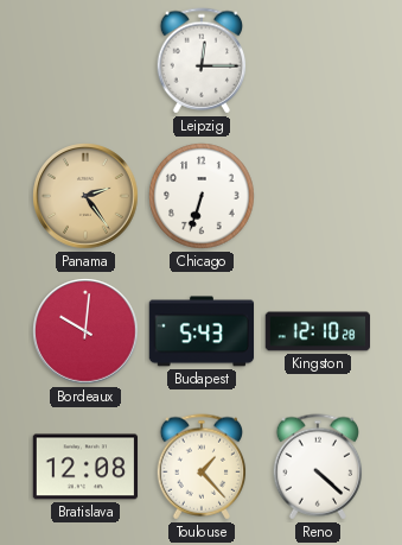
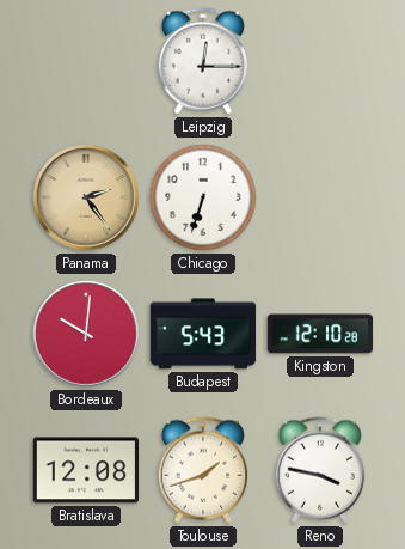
Toulouse: 1:23 -> 1:42 (203, 470)
Reno: 4:22 -> 3:47 (320, 470)
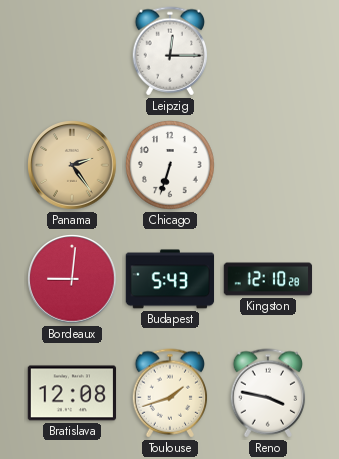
Bordeaux: 10:01 -> 9:01 (72, 279)
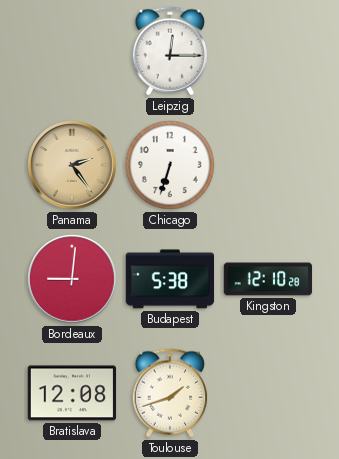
Budapest: 5:43 -> 5:38 (170, 279)
Reno: 3:47 -> none (268, 393)
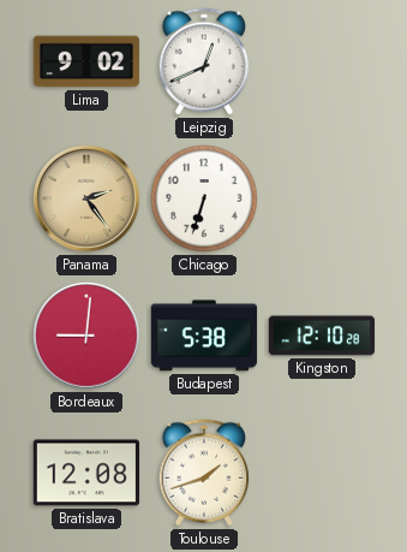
Lima: none -> 9:02 (86, 61)
Leipzig: 12:15 -> 12:41 (204, 61)
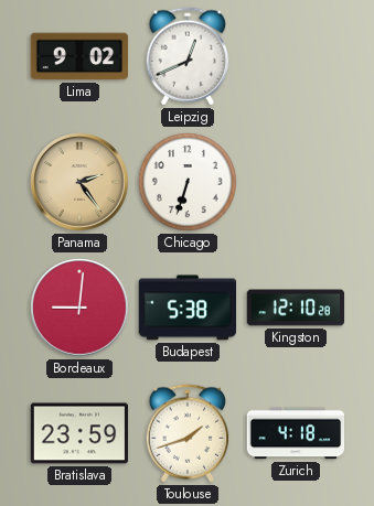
Bratislava: 12:08 -> 23:59 (79, 433)
Zurich: none -> 4:18 (296, 433)
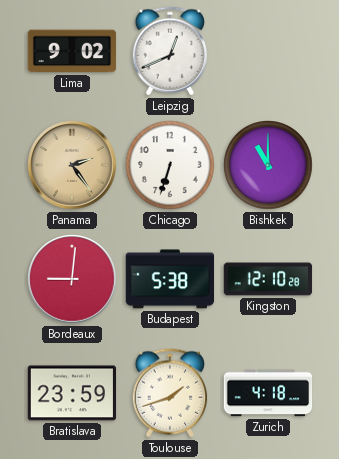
Bishkek: none -> 11:00 (268, 165)
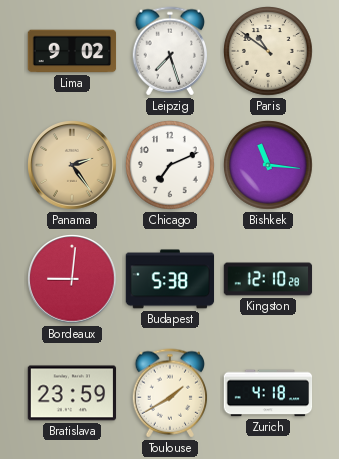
Leipzig: 12:41 -> 7:27 (170, 51)
Paris: none -> 10:51 (268, 51)
Chicago: 6:33 -> 7:11 (170, 165)
Bishkek: 11:00 -> 11:16 (268, 165)
Toulouse: 1:42 -> 1:40 (170, 393)
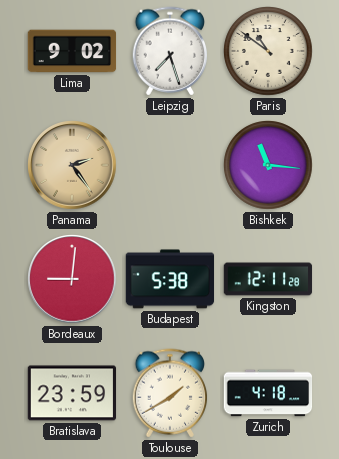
Chicago: 7:11 -> none (170, 165)
Kingston: 12:10 -> 12:11 (268, 279)
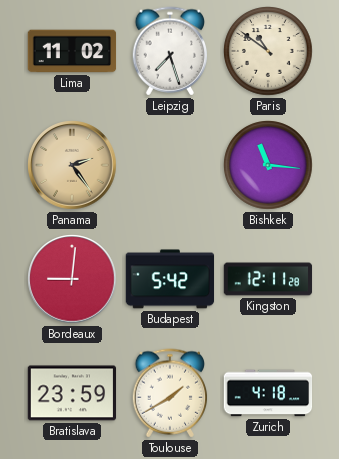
Lima: 9:02 -> 11:02 (72, 51)
Budapest: 5:38 -> 5:42 (170, 279)
